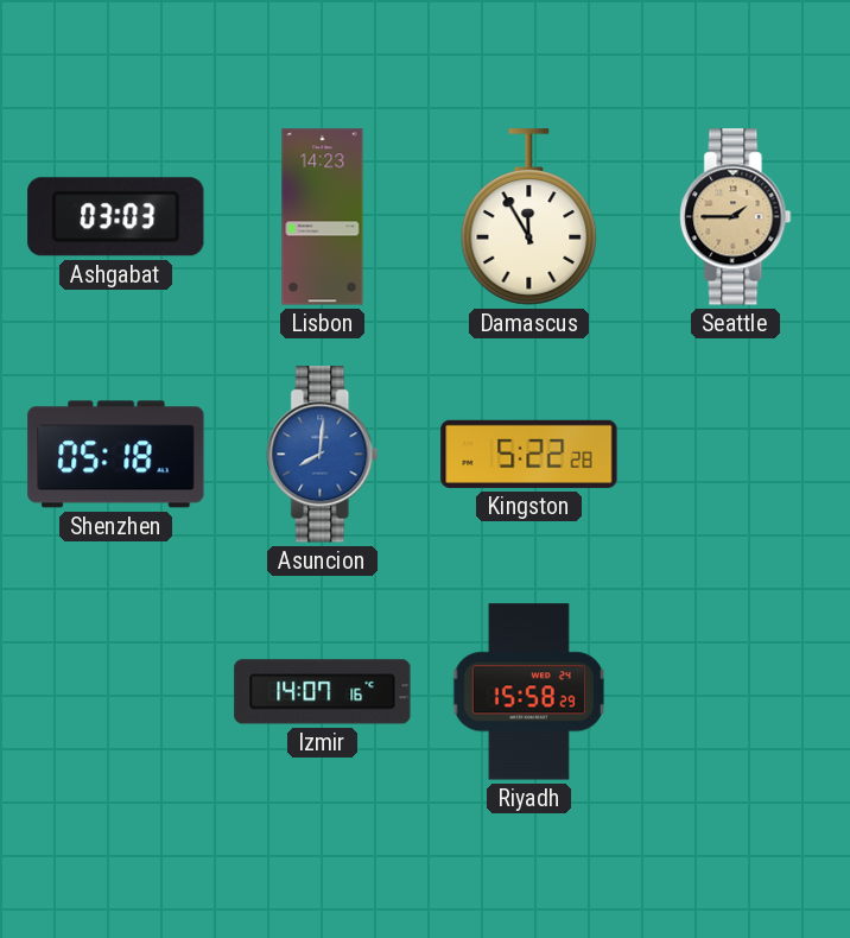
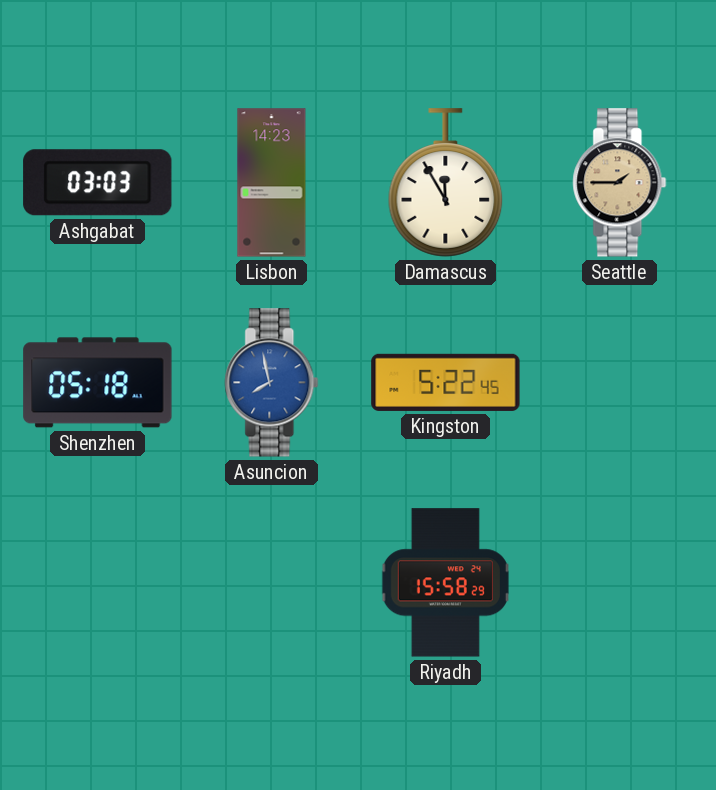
Asuncion: 8:01 -> 7:58 (272, 383)
Kingston: 5:22:28 -> 5:22:45 (446, 382)
Izmir: 14:07 -> none (323, 692)
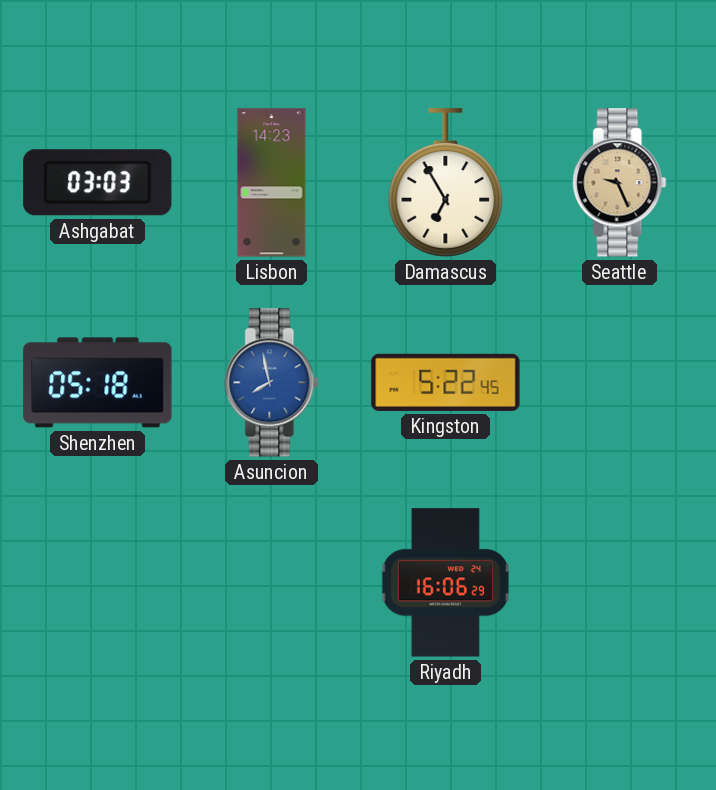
Damascus: 11:55 -> 6:55 (446, 183)
Seattle: 1:45 -> 9:26 (620, 183)
Riyadh: 15:58 -> 16:06 (445, 583)
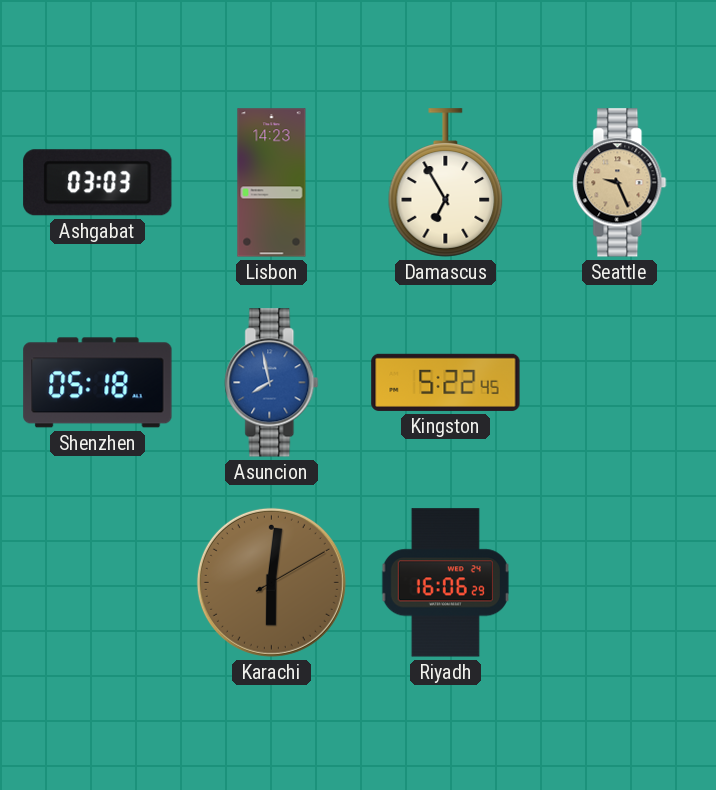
Karachi: none -> 6:01 (271, 582)
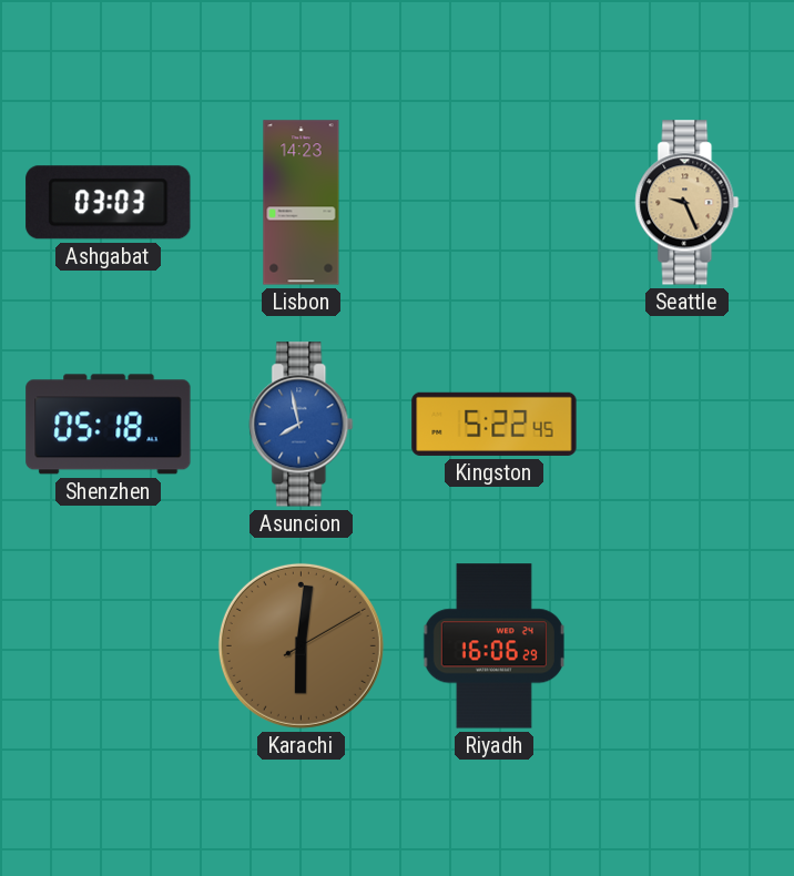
Damascus: 6:55 -> none (446, 183)
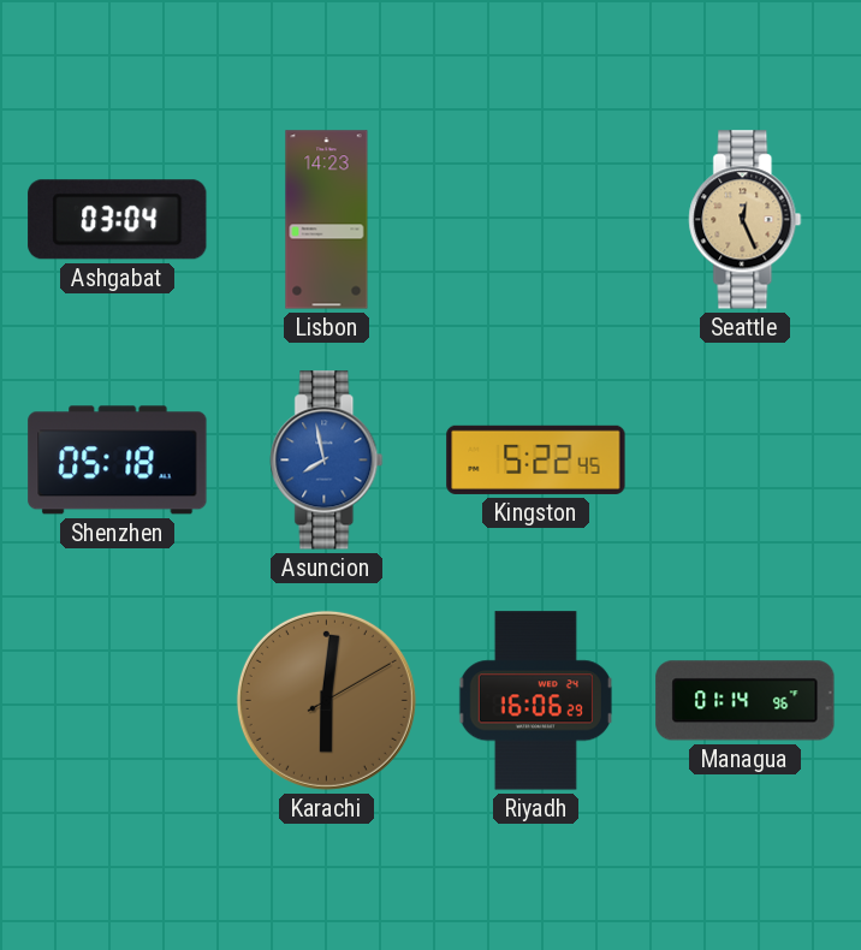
Ashgabat: 03:03 -> 03:04 (118, 220)
Seattle: 9:26 -> 12:26 (746, 220)
Managua: none -> 01:14 (746, 701)
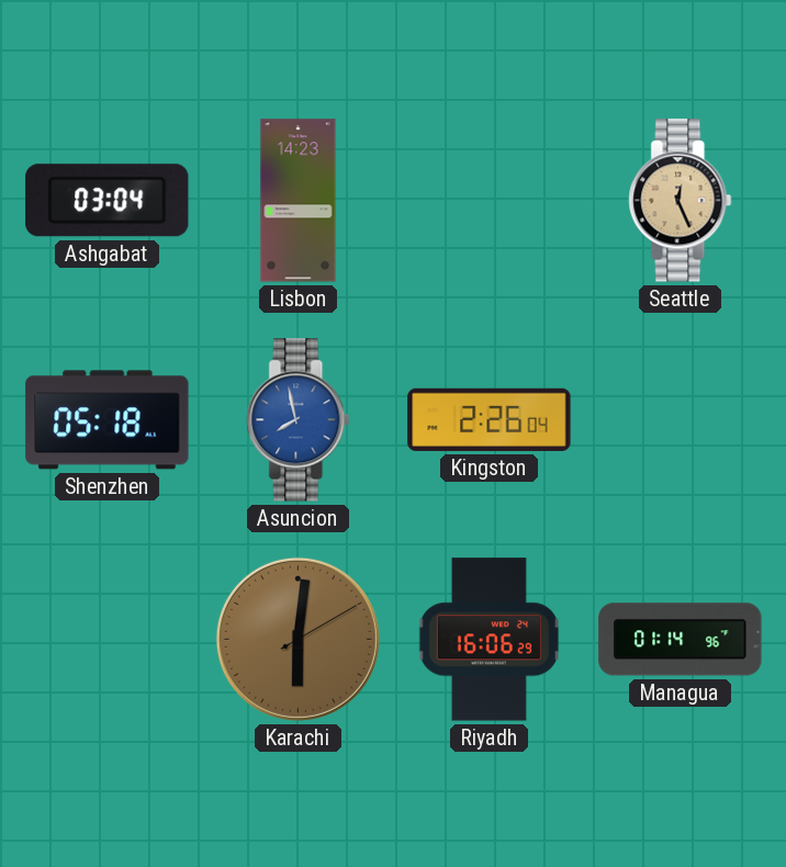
Kingston: 5:22 -> 2:26 (490, 419)
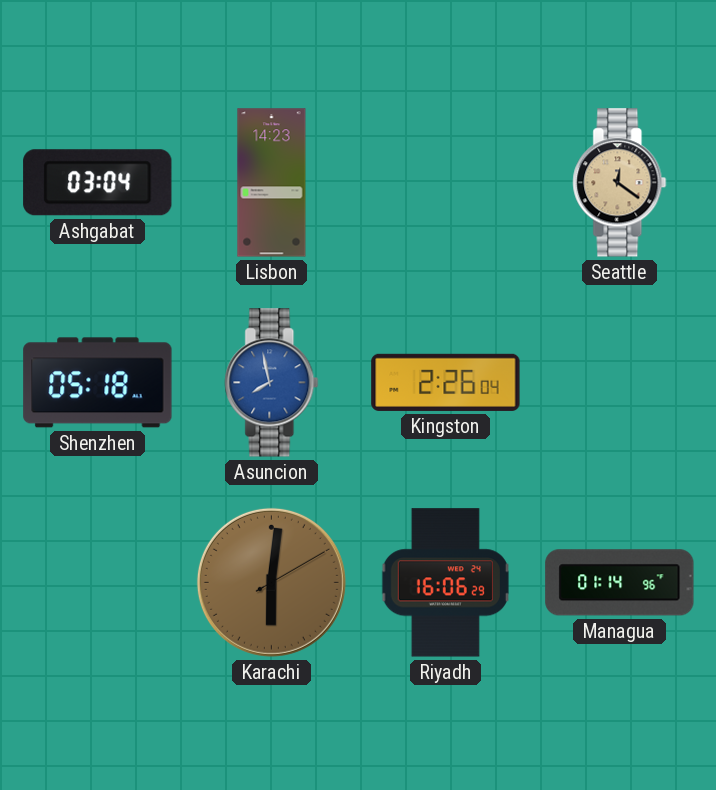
Seattle: 12:26 -> 12:21 (620, 183)
